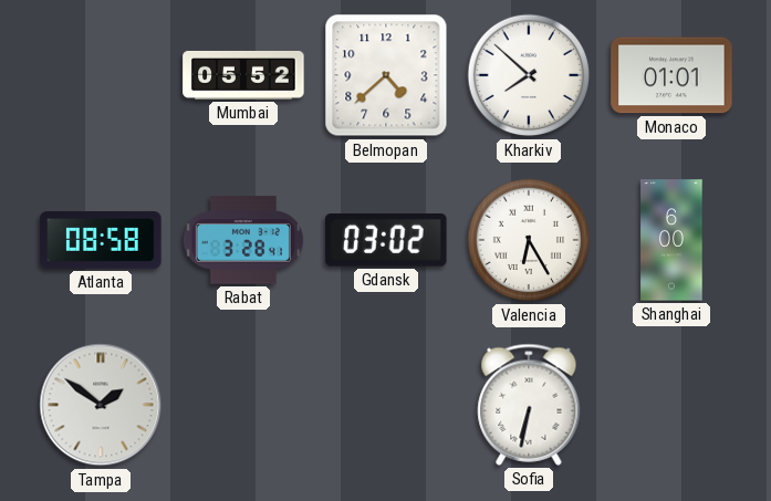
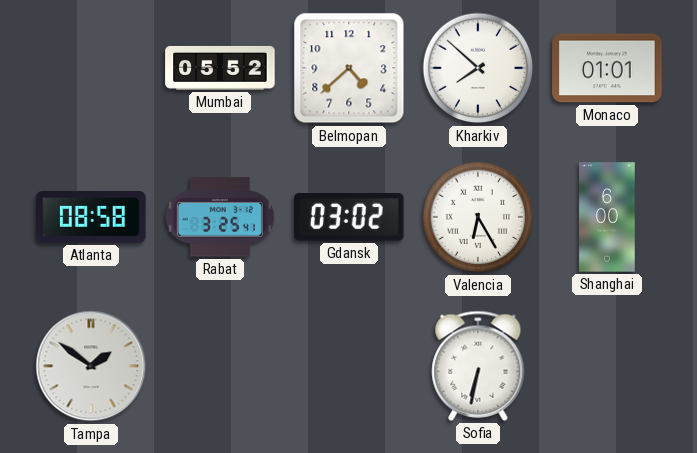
Rabat: 3:28 -> 3:25 (220, 217)
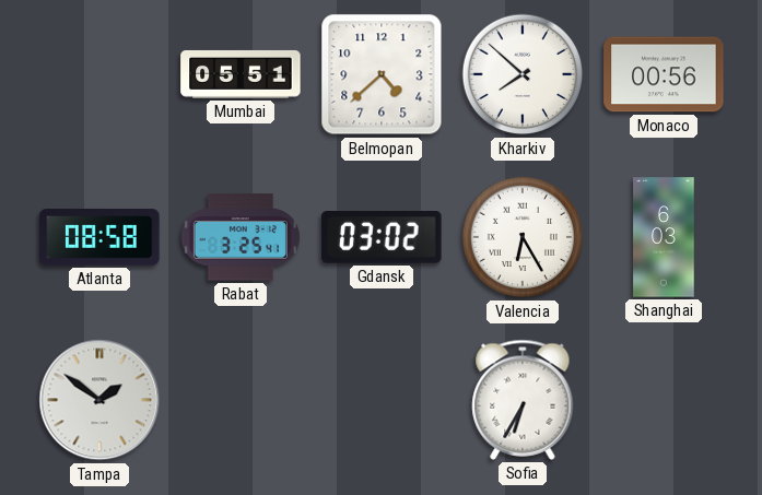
Mumbai: 05:52 -> 05:51 (241, 74)
Monaco: 01:01 -> 00:56 (664, 74)
Shanghai: 6:00 -> 6:03 (664, 237)
Sofia: 6:32 -> 6:35 (523, 400)
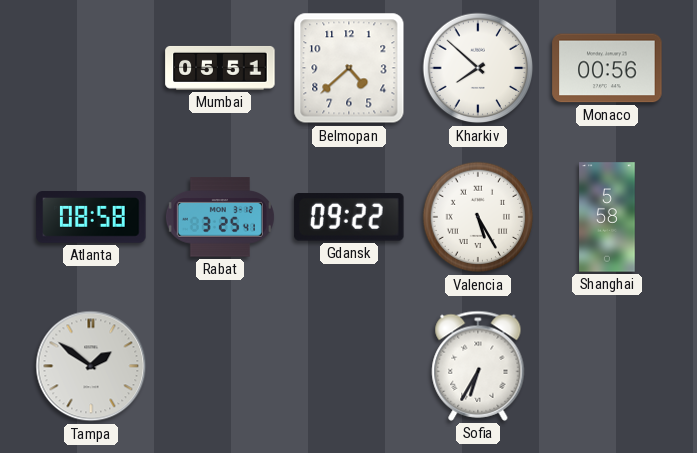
Gdansk: 03:02 -> 09:22 (349, 218)
Valencia: 6:25 -> 5:25 (478, 217)
Shanghai: 6:03 -> 5:58 (607, 217)
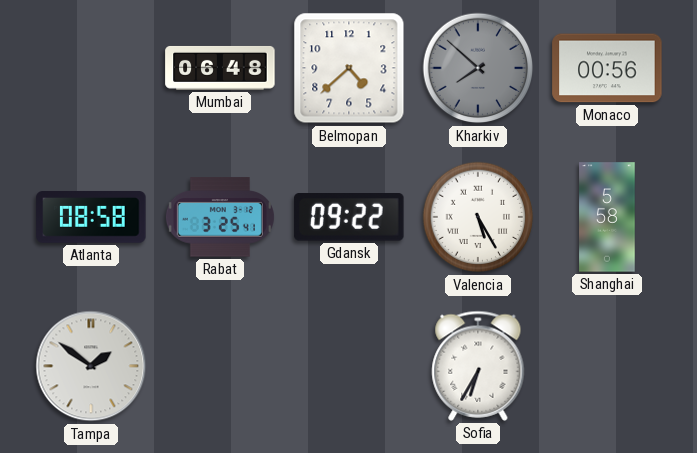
Mumbai: 05:51 -> 06:48 (220, 68)
Kharkiv dial: white -> grey (478, 68)
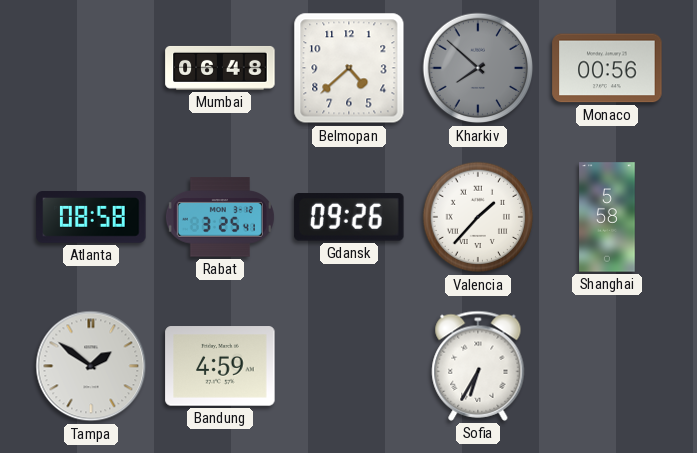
Gdansk: 09:22 -> 09:26 (349, 218)
Valencia: 5:25 -> 1:37 (478, 217)
Bandung: none -> 4:59 (220, 366)
